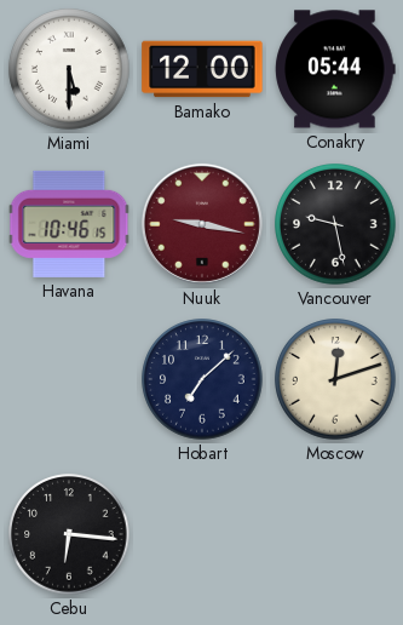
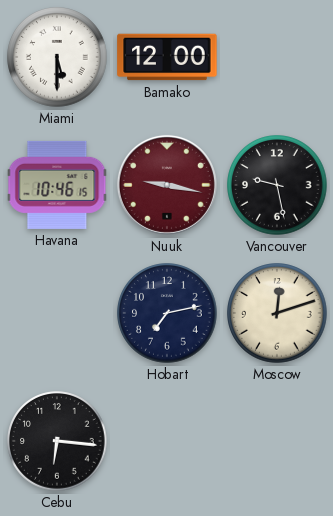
Conakry: 05:44 -> none (335, 69)
Hobart: 7:08 -> 7:13 (167, 313)
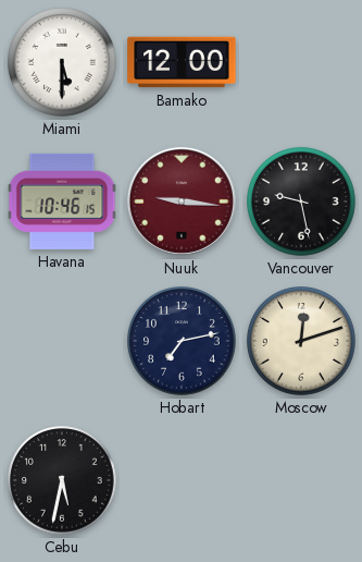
Nuuk: 9:17 -> 9:16 (182, 201)
Cebu: 6:16 -> 5:32 (62, 480)
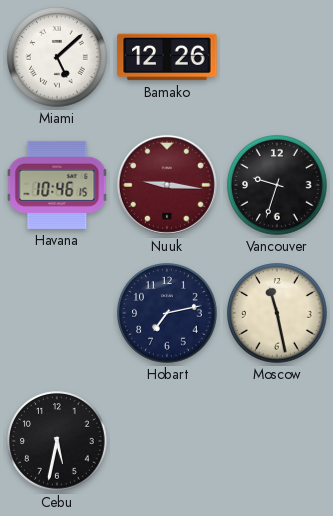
Miami: 5:30 -> 5:08 (57, 57)
Bamako: 12:00 -> 12:26 (167, 57)
Vancouver: 9:28 -> 9:33 (277, 185)
Moscow: 12:12 -> 11:28 (277, 313)
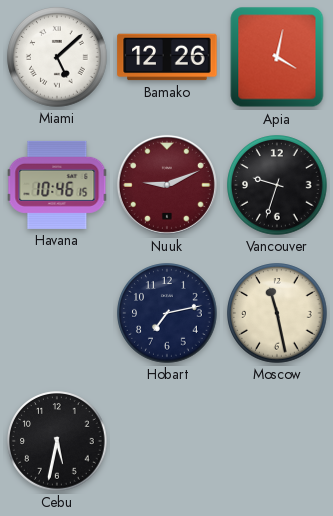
Apia: none -> 4:02 (277, 57)
Nuuk: 9:16 -> 9:11 (167, 185)
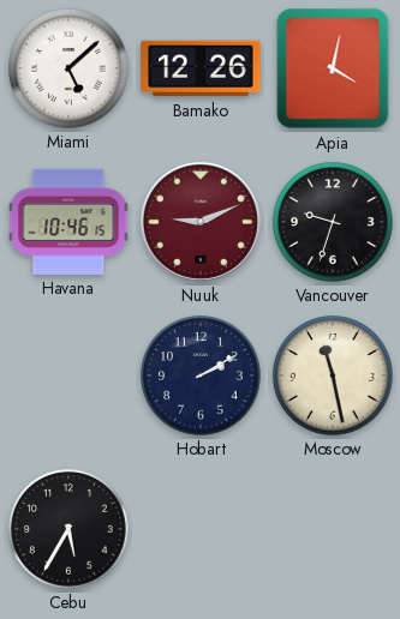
Hobart: 7:13 -> 2:10 (201, 375)
Cebu: 5:32 -> 5:35 (68, 529)
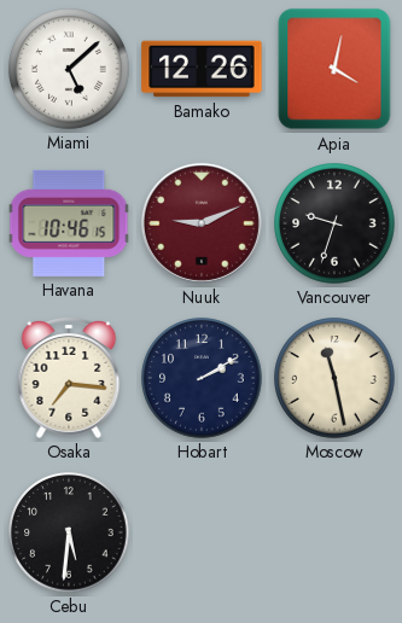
Osaka: none -> 7:16 (69, 379)
Cebu: 5:35 -> 5:31 (69, 532)
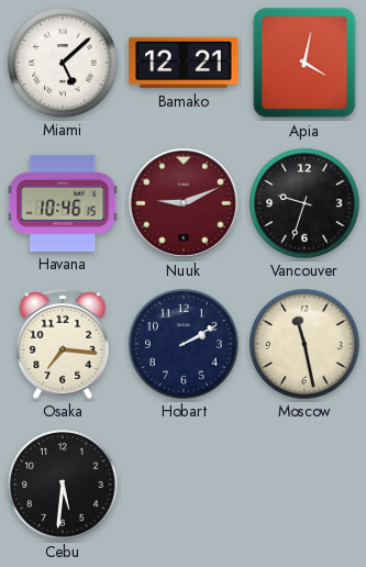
Bamako: 12:26 -> 12:21 (184, 63)
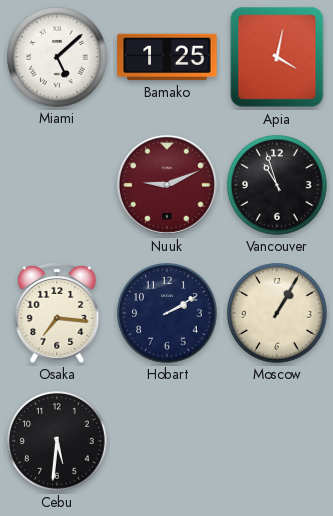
Bamako: 12:21 -> 1:25 (167, 57)
Havana: 10:46 -> none (63, 203)
Vancouver: 9:33 -> 10:57 (277, 185)
Moscow: 11:28 -> 1:05 (277, 313)
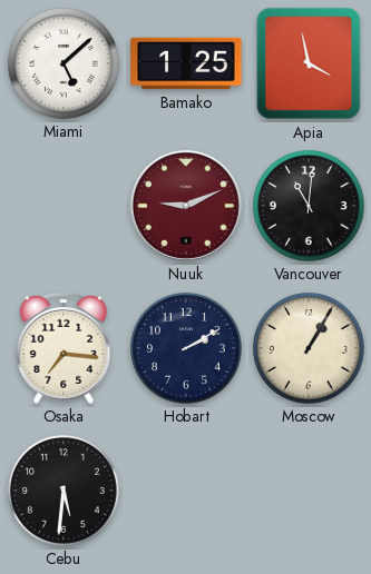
Apia: 4:02 -> 3:58 (309, 63)
Vancouver: 10:57 -> 11:01 (309, 206)
